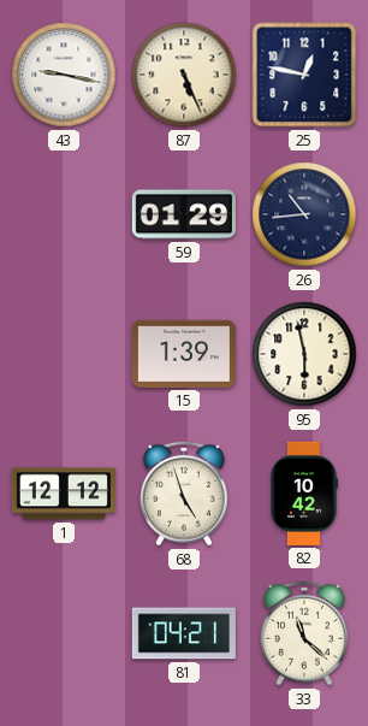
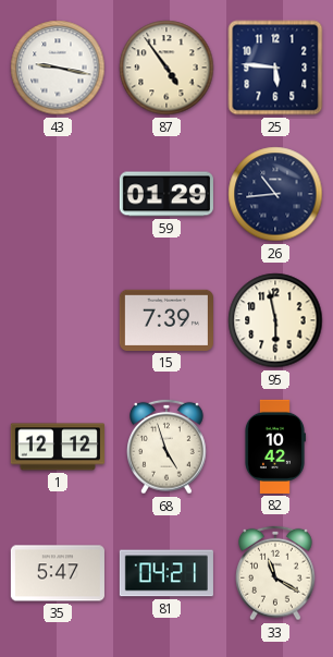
87: 5:26 -> 4:54 (166, 68)
25: 12:47 -> 5:46 (275, 68)
15: 1:39 -> 7:39 (166, 320)
35: none -> 5:47 (58, 573)
33: 11:22 -> 11:20 (276, 573)
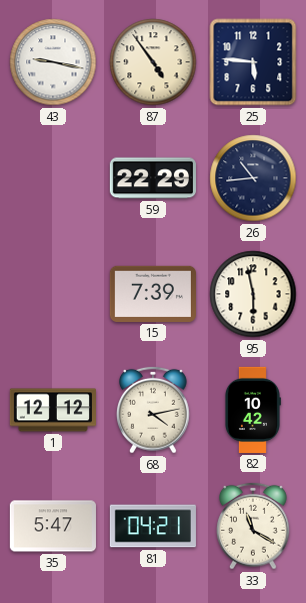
59: 01:29 -> 22:29 (153, 178)
68: 4:57 -> 4:13 (154, 410)
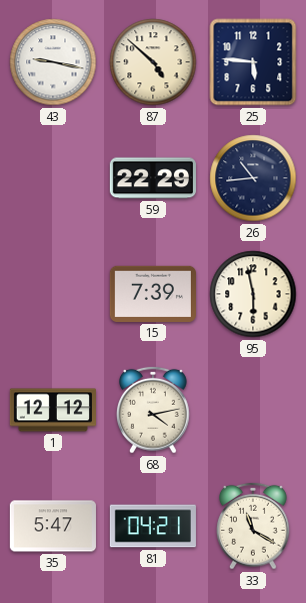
87: 4:54 -> 4:52 (153, 62)
82: 10:42 -> none (252, 410)
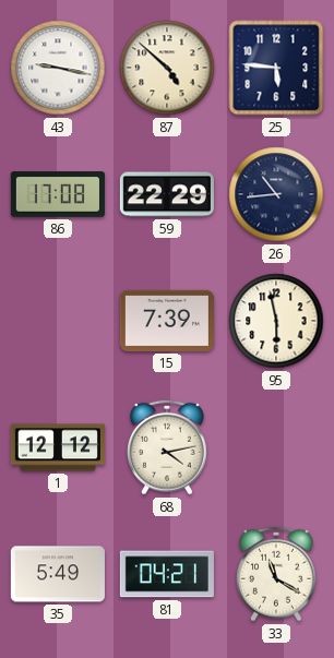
86: none -> 17:08 (58, 194)
35: 5:47 -> 5:49 (58, 574)
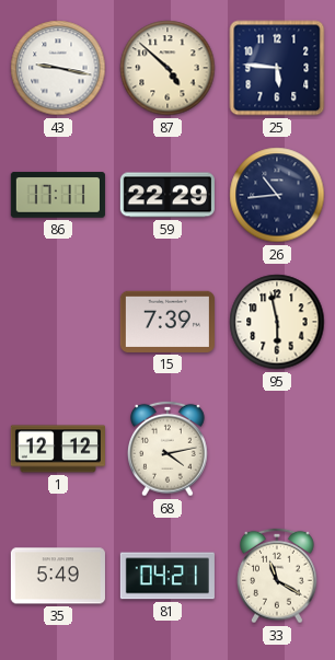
86: 17:08 -> 17:11 (58, 195)
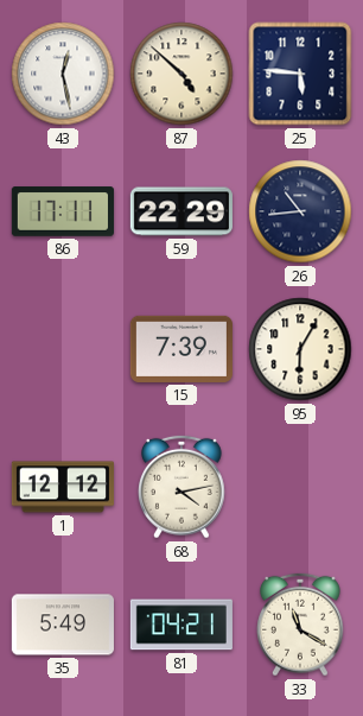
43: 9:17 -> 12:28 (63, 74)
95: 5:58 -> 6:05 (300, 349)
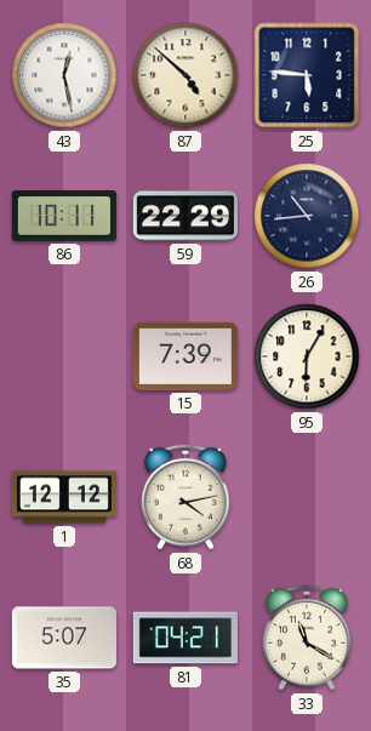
86: 17:11 -> 10:11 (64, 216)
35: 5:49 -> 5:07 (64, 638)
